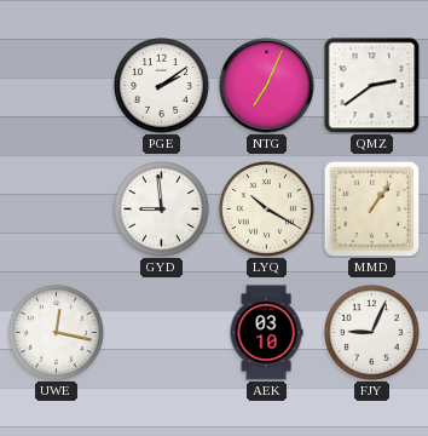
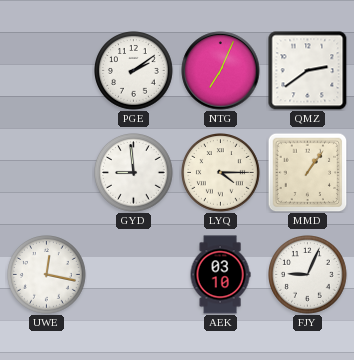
LYQ: 10:20 -> 4:15 (221, 173)
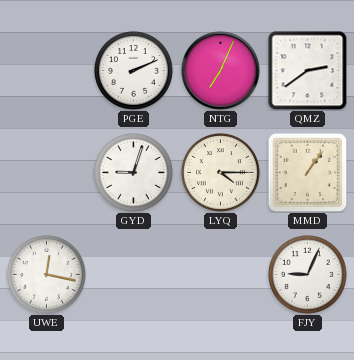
PGE: 2:09 -> 2:11 (134, 71)
GYD: 8:59 -> 9:03 (134, 173)
AEK: 03:10 -> none (220, 275)
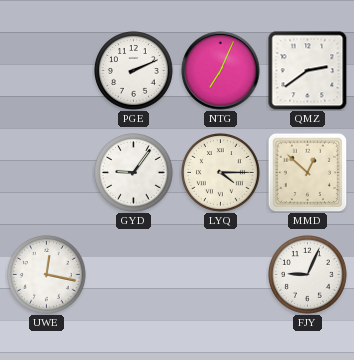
GYD: 9:03 -> 9:06 (134, 173)
MMD: 1:06 -> 12:52 (307, 172)
